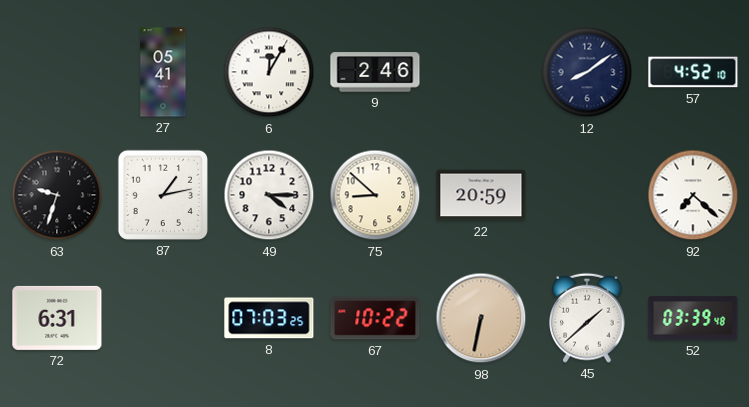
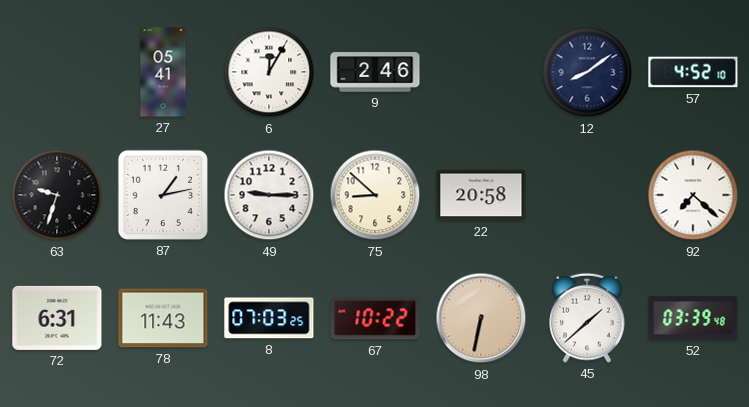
49: 4:15 -> 9:15 (269, 195)
22: 20:59 -> 20:58 (481, 195)
78: none -> 11:43 (163, 318)
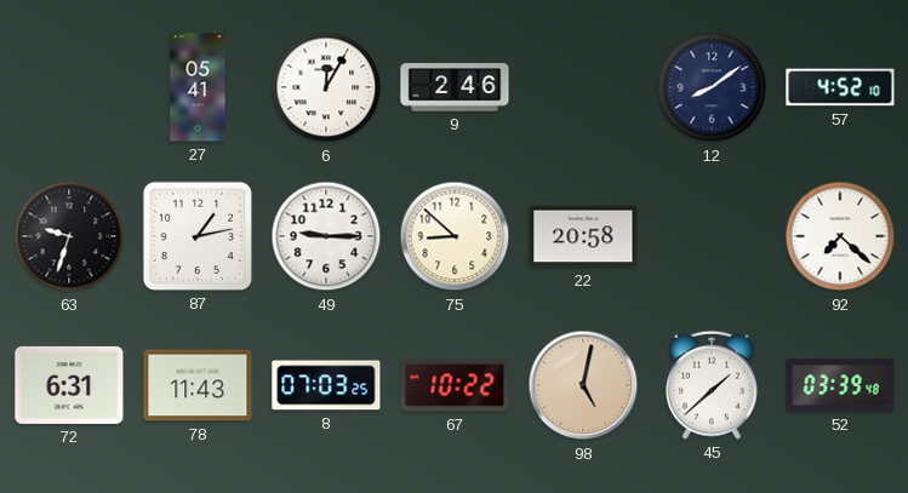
98: 6:32 -> 5:02 (583, 385)
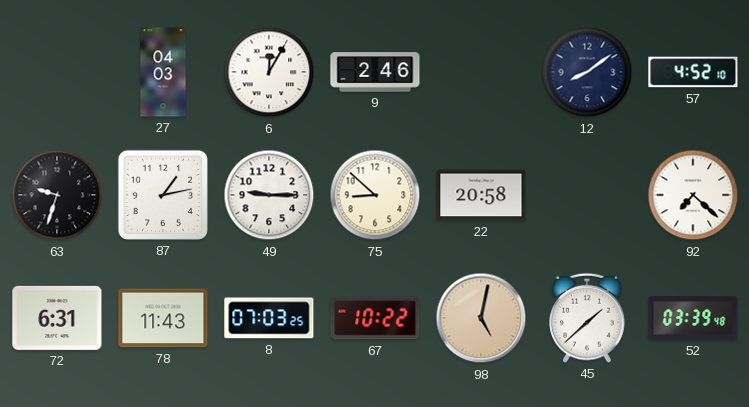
27: 05:41 -> 04:03 (163, 72)
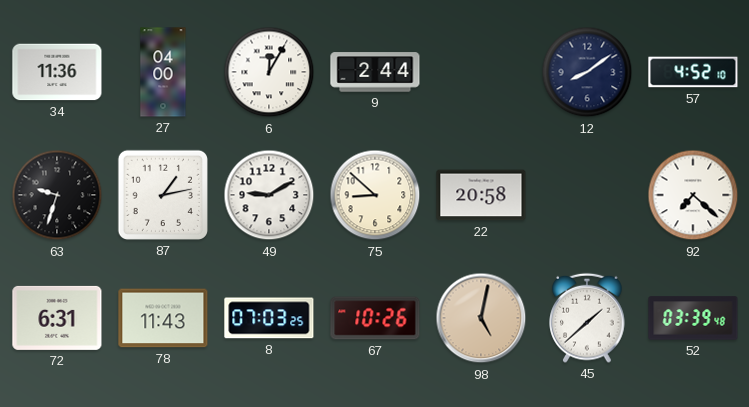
34: none -> 11:36 (57, 72)
27: 04:03 -> 04:00 (163, 72)
9: 2:46 -> 2:44 (375, 72)
49: 9:15 -> 9:10 (269, 195)
67: 10:22 -> 10:26 (375, 318)
